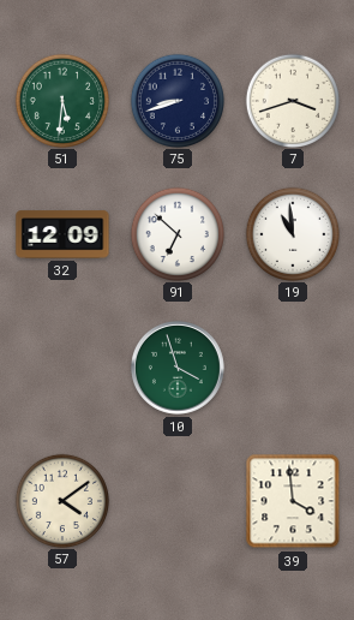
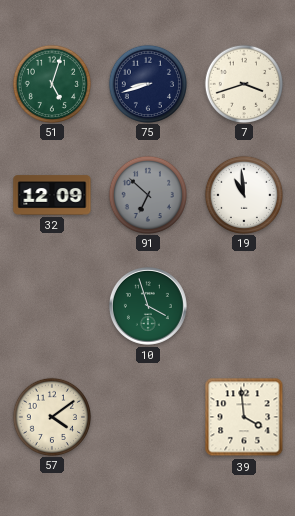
51: 5:31 -> 5:03 (51, 83)
91 dial: white -> grey (147, 194)
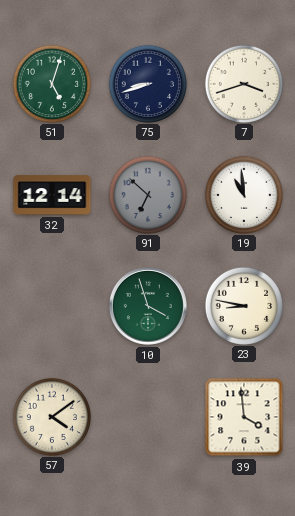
32: 12:09 -> 12:14 (52, 195)
23: none -> 8:47 (243, 305)
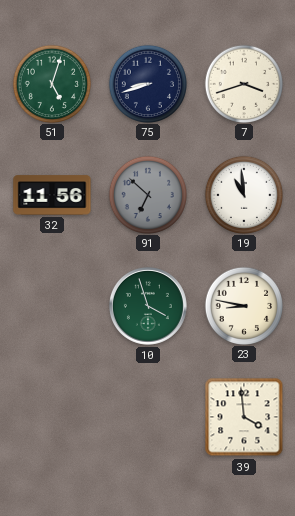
32: 12:14 -> 11:56 (52, 195)
57: 4:09 -> none (51, 416)
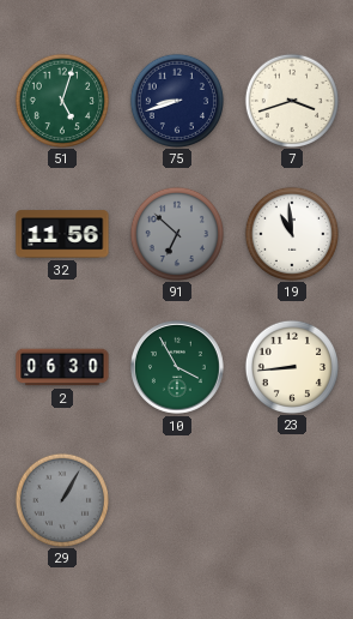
2: none -> 06:30 (62, 367)
10: 3:57 -> 3:55 (177, 367)
23: 8:47 -> 8:44 (291, 366)
29: none -> 1:05 (61, 499)
39: 3:59 -> none (244, 417)
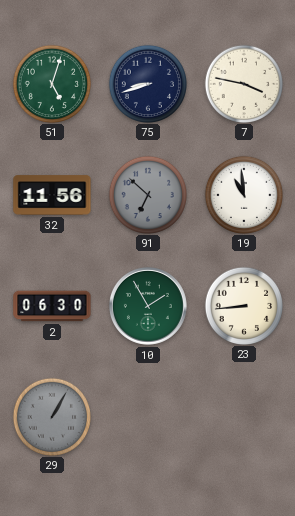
7: 3:42 -> 3:47 (243, 83)
10: 3:55 -> 1:55 (148, 306)
